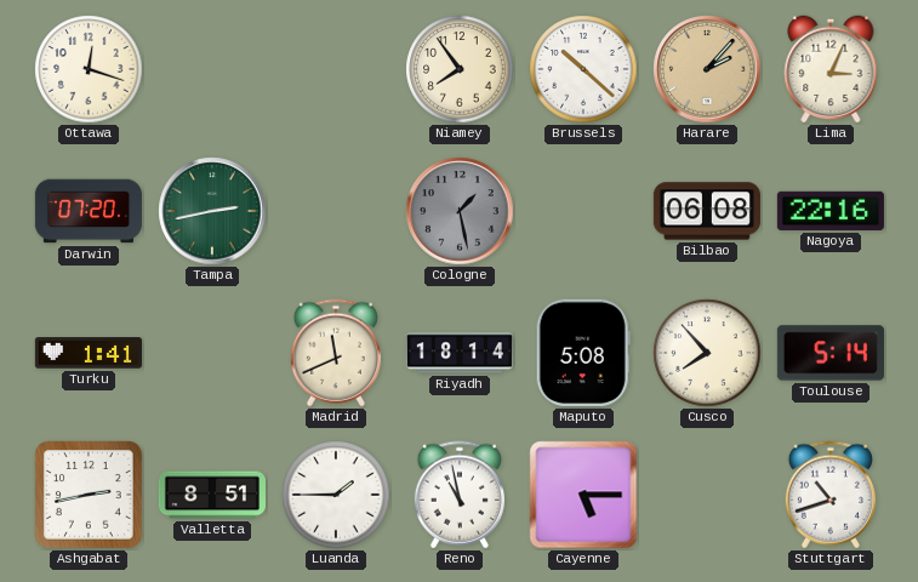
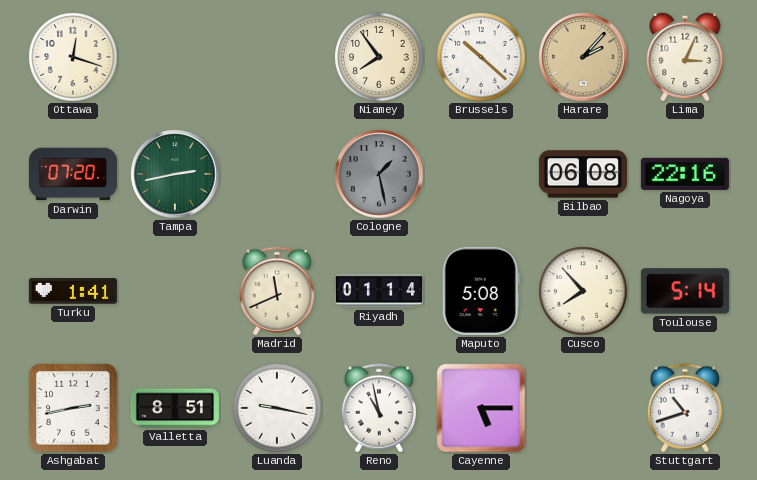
Riyadh: 18:14 -> 01:14 (379, 291)
Luanda: 1:45 -> 9:17 (277, 408)
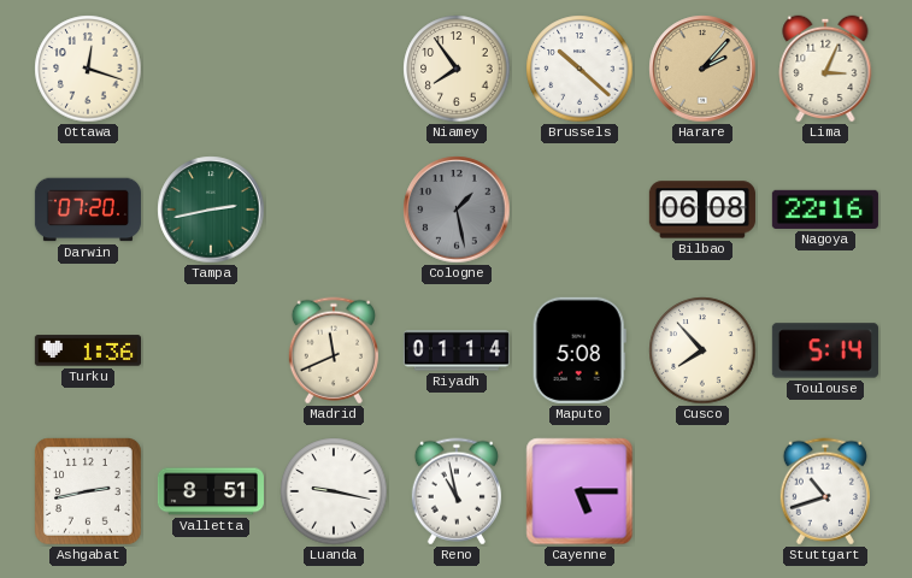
Turku: 1:41 -> 1:36 (88, 350)
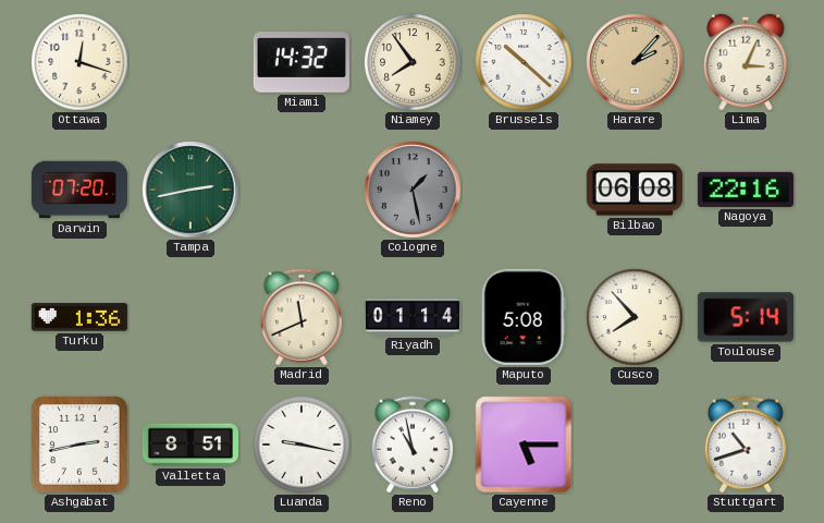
Miami: none -> 14:32 (302, 62)
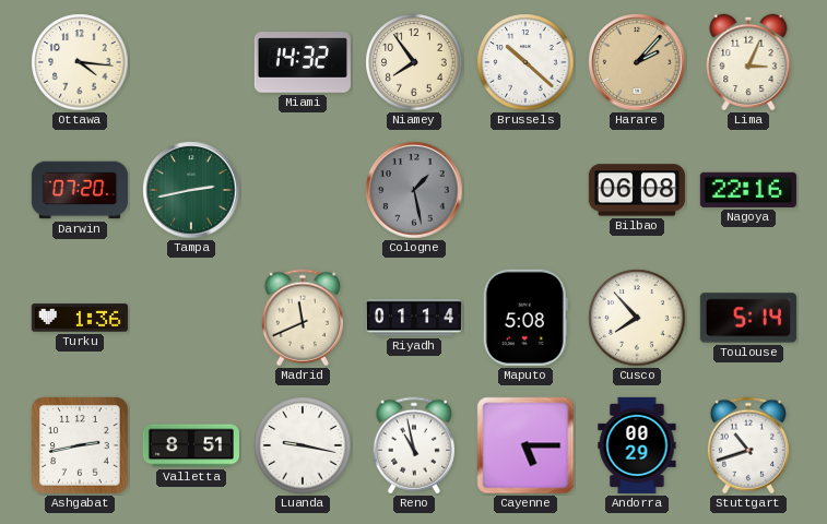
Ottawa: 12:18 -> 4:16 (80, 62)
Andorra: none -> 00:29 (637, 445)
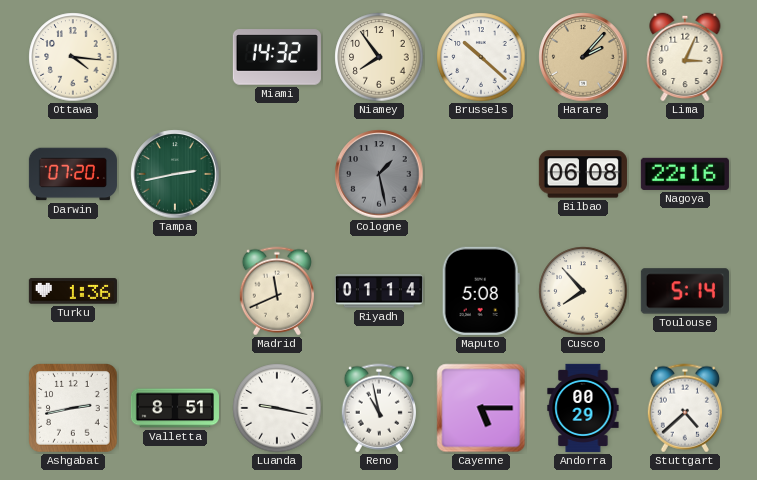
Stuttgart: 10:42 -> 4:38 (685, 408)
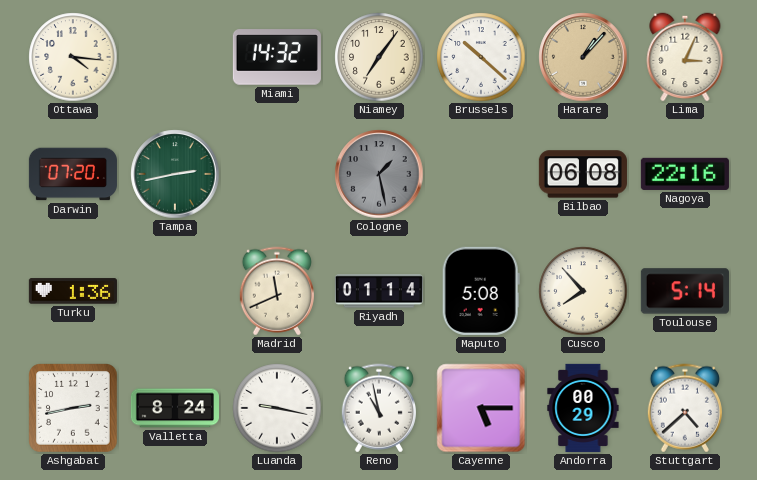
Niamey: 7:54 -> 7:06 (379, 57)
Harare: 2:07 -> 1:07 (583, 57)
Valletta: 8:51 -> 8:24 (175, 408)
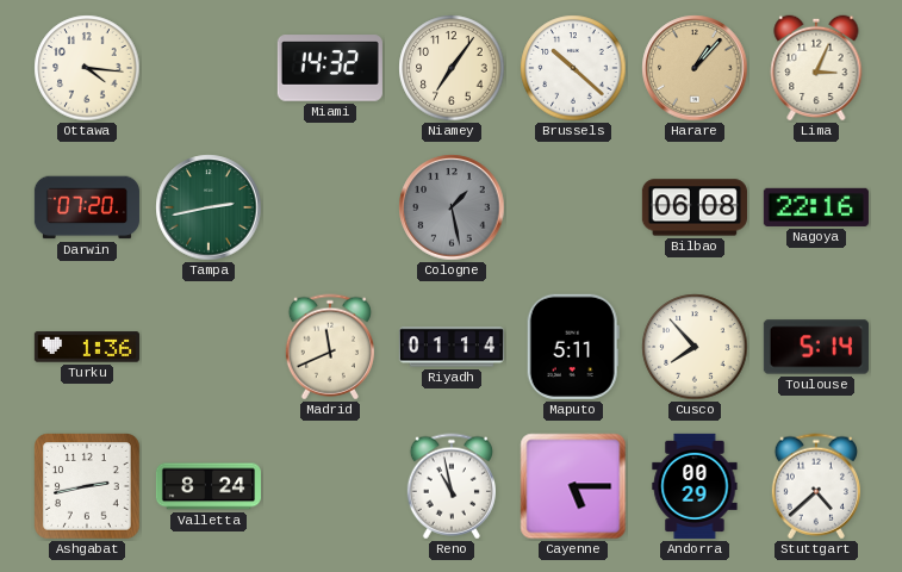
Maputo: 5:08 -> 5:11 (573, 347)
Luanda: 9:17 -> none (277, 408)
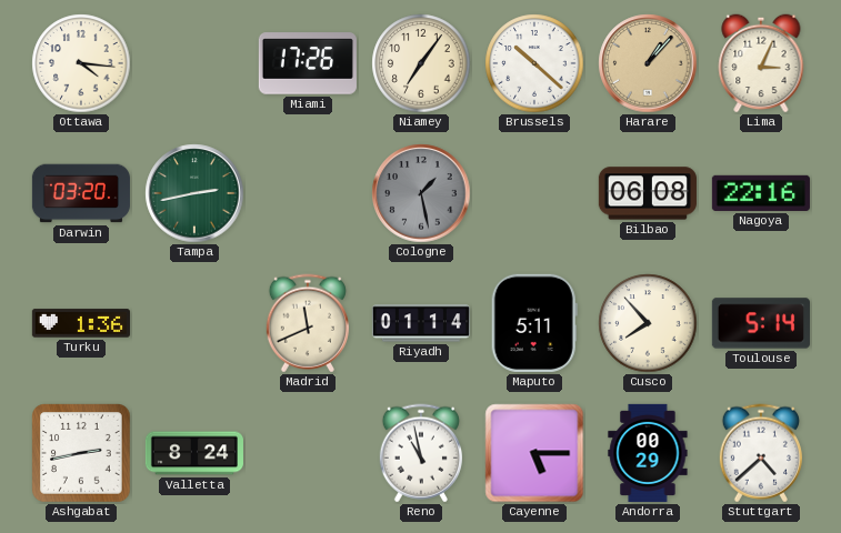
Miami: 14:32 -> 17:26 (308, 63)
Darwin: 07:20 -> 03:20 (81, 193)
